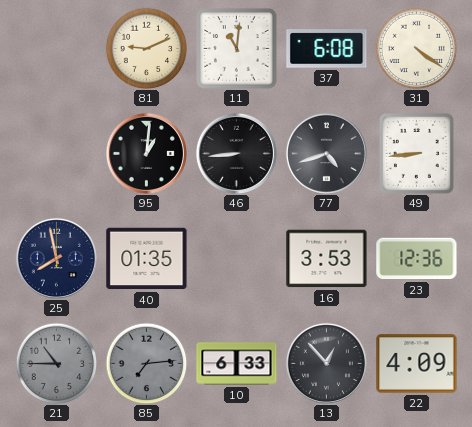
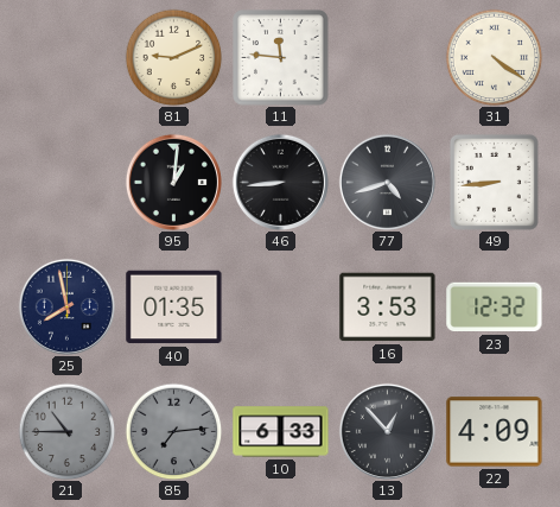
11: 11:01 -> 11:46 (281, 58)
37: 6:08 -> none (327, 49)
23: 12:36 -> 12:32 (495, 308)
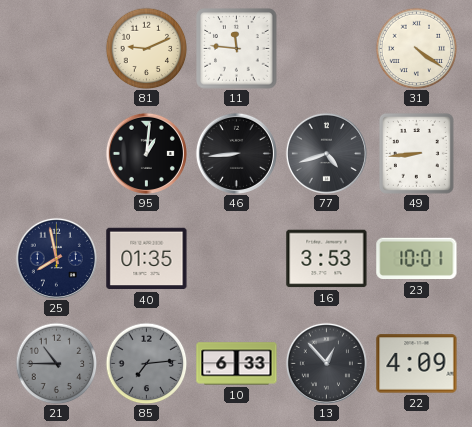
23: 12:32 -> 10:01 (417, 259)
